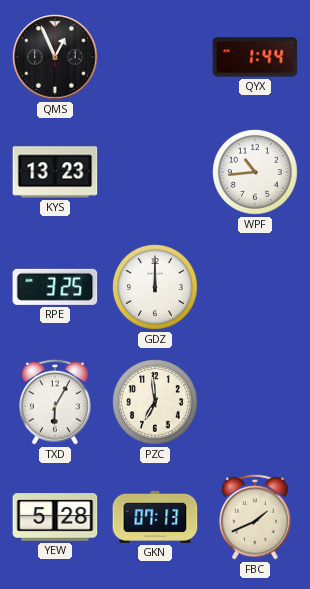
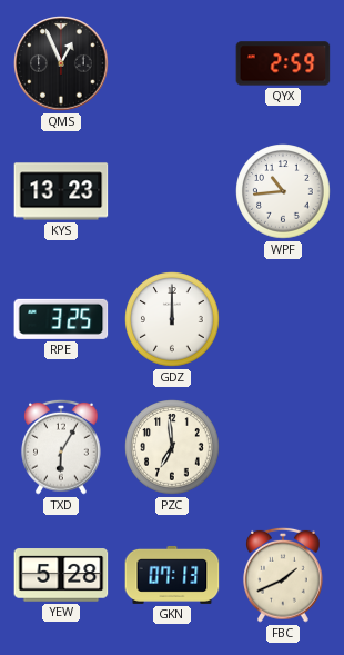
QYX: 1:44 -> 2:59 (283, 63)
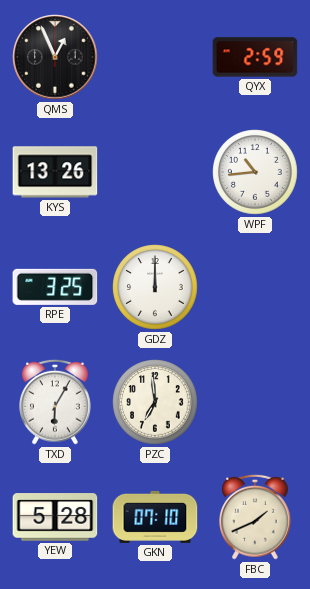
KYS: 13:23 -> 13:26 (55, 172)
GKN: 07:13 -> 07:10 (155, 517)
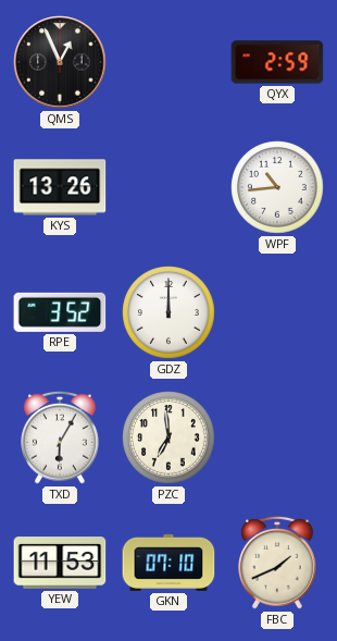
RPE: 3:25 -> 3:52 (60, 312)
YEW: 5:28 -> 11:53 (60, 563)
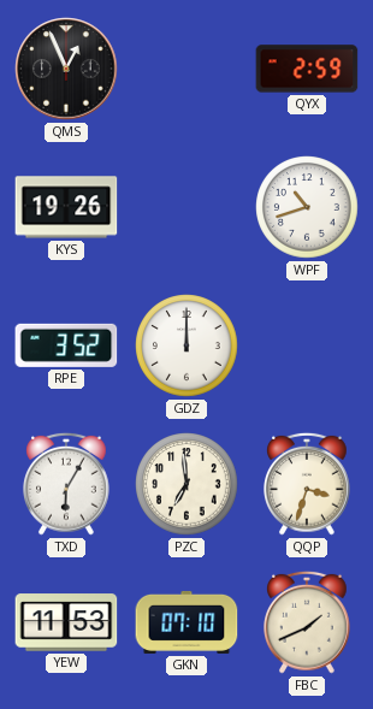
KYS: 13:26 -> 19:26 (66, 207)
WPF: 10:44 -> 10:42 (307, 207)
QQP: none -> 3:33 (307, 484)
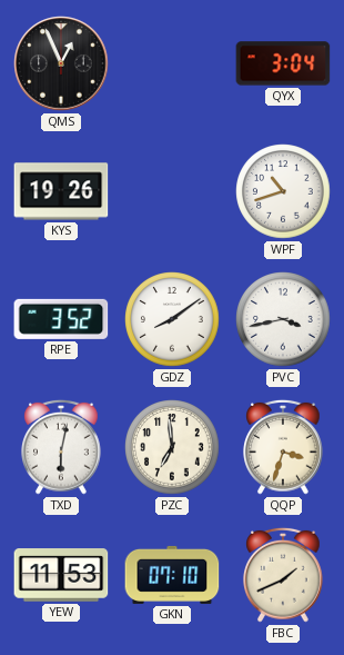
QYX: 2:59 -> 3:04 (283, 63)
GDZ: 12:00 -> 8:09 (172, 319)
PVC: none -> 3:43 (283, 319)
TXD: 6:05 -> 6:02 (61, 447)
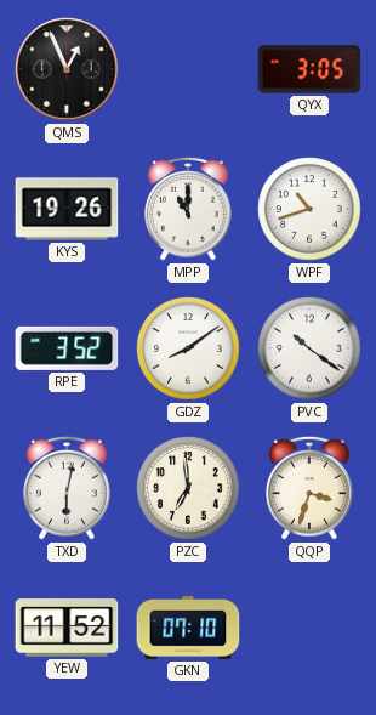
QYX: 3:04 -> 3:05 (309, 69)
MPP: none -> 11:00 (188, 209)
PVC: 3:43 -> 10:21 (309, 348)
YEW: 11:53 -> 11:52 (67, 628)
FBC: 1:41 -> none (283, 575)
